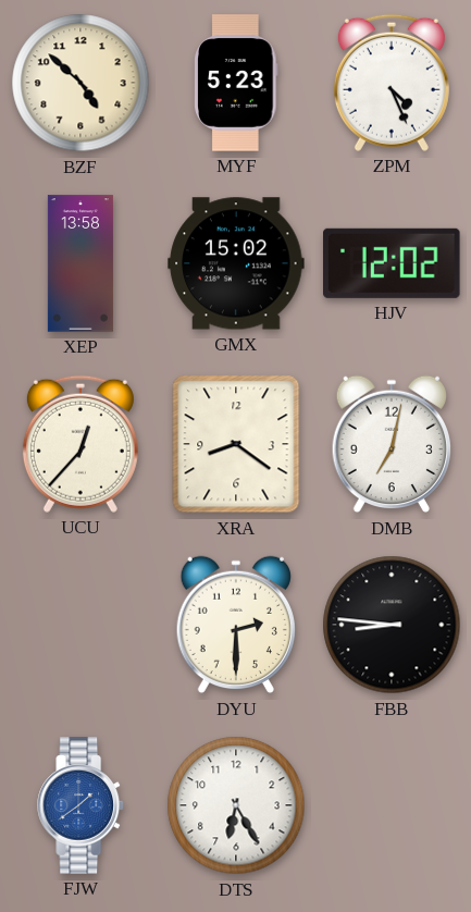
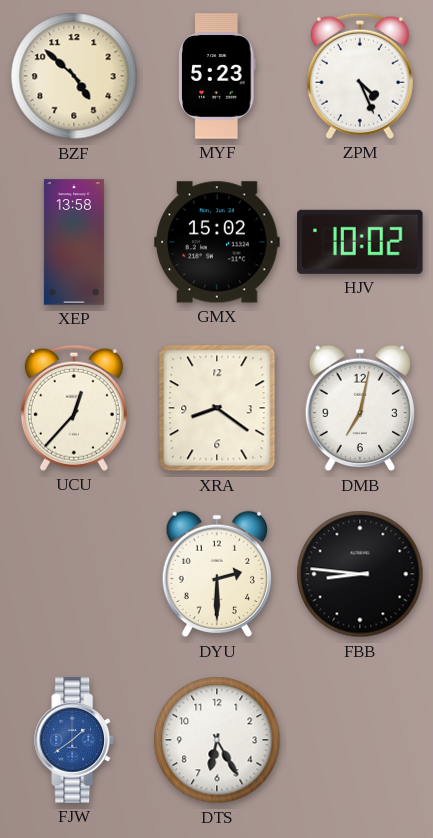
HJV: 12:02 -> 10:02 (360, 242)
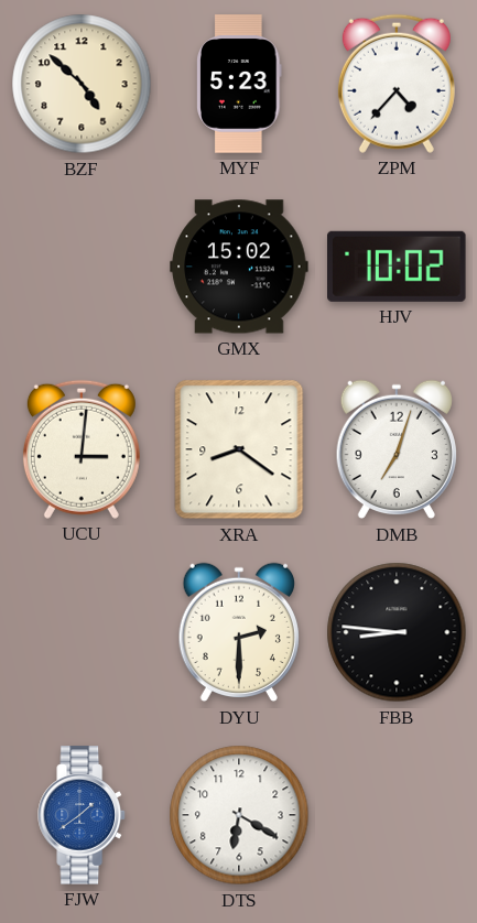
ZPM: 4:26 -> 4:37 (397, 84)
XEP: 13:58 -> none (74, 242)
UCU: 12:37 -> 3:01 (82, 449)
DMB: 7:02 -> 7:03 (397, 449)
DTS: 6:25 -> 6:20 (239, 815)
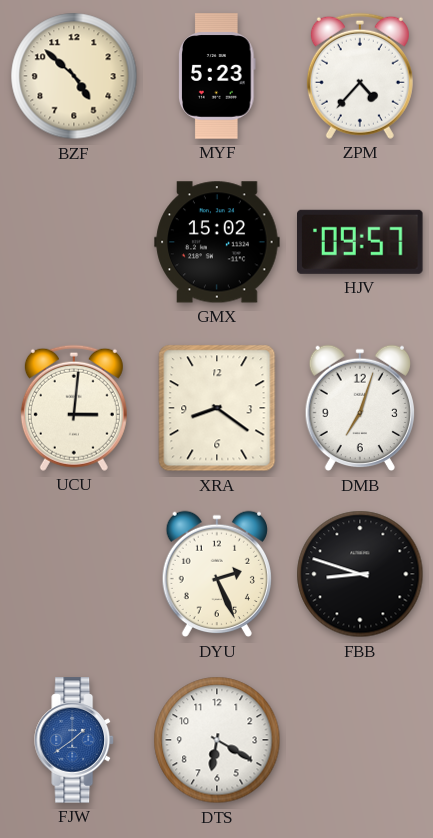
HJV: 10:02 -> 09:57 (360, 242)
DYU: 2:30 -> 2:26 (217, 574)
FBB: 8:46 -> 8:48 (360, 574)
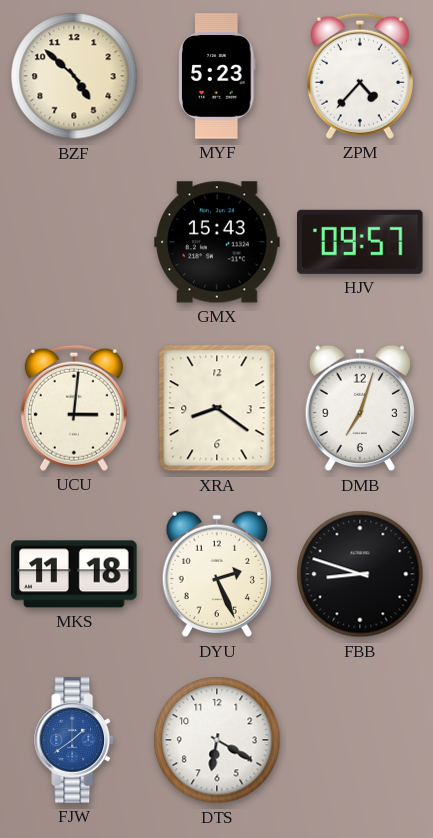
GMX: 15:02 -> 15:43 (217, 242)
MKS: none -> 11:18 (74, 574)
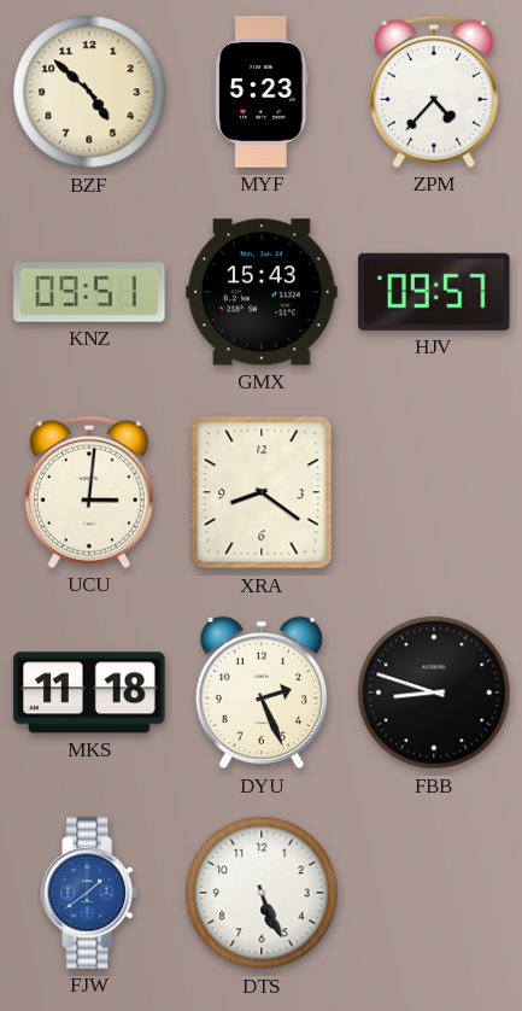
KNZ: none -> 09:51 (89, 292)
DMB: 7:03 -> none (360, 408)
DTS: 6:20 -> 5:26 (262, 893)
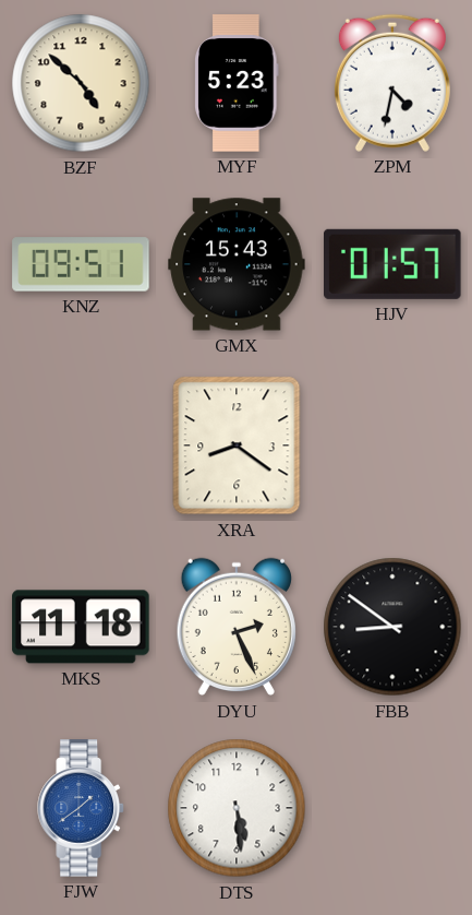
ZPM: 4:37 -> 4:32 (392, 83)
HJV: 09:57 -> 01:57 (392, 264)
UCU: 3:01 -> none (89, 492)
FBB: 8:48 -> 8:51 (392, 627)
DTS: 5:26 -> 5:29 (237, 808)
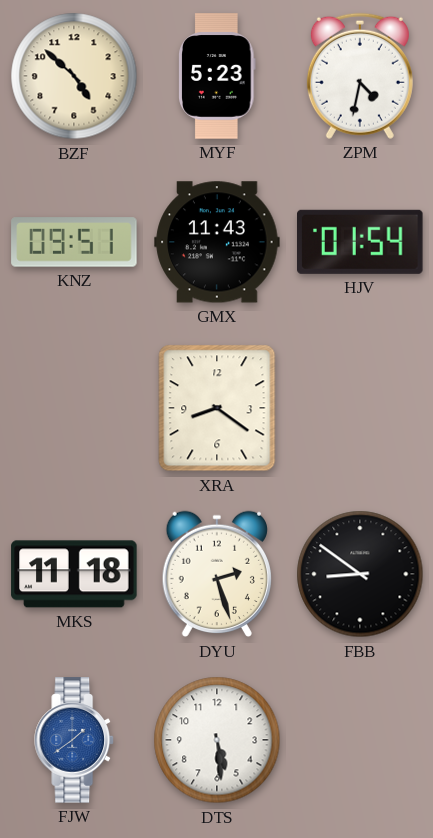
GMX: 15:43 -> 11:43 (217, 242)
HJV: 01:57 -> 01:54 (360, 242)
DYU: 2:26 -> 2:27 (217, 574)
